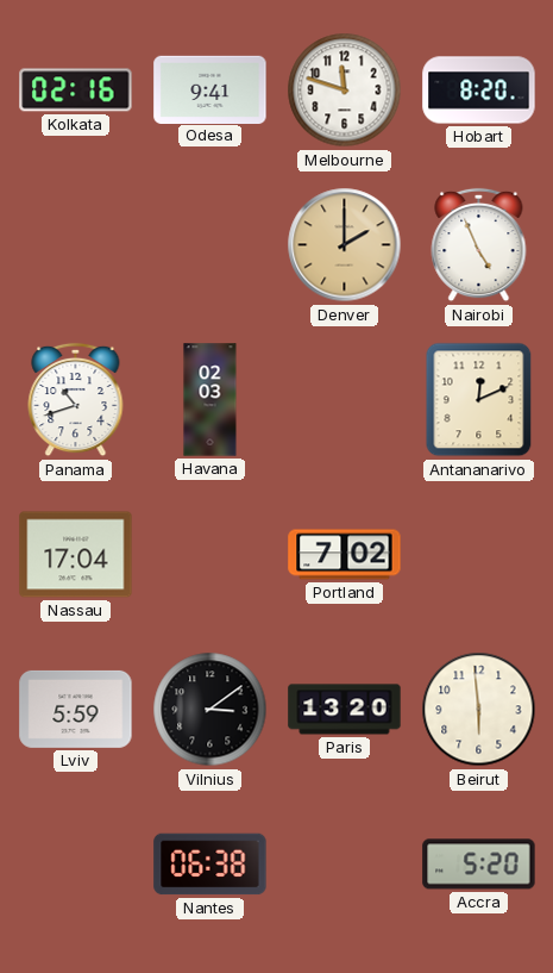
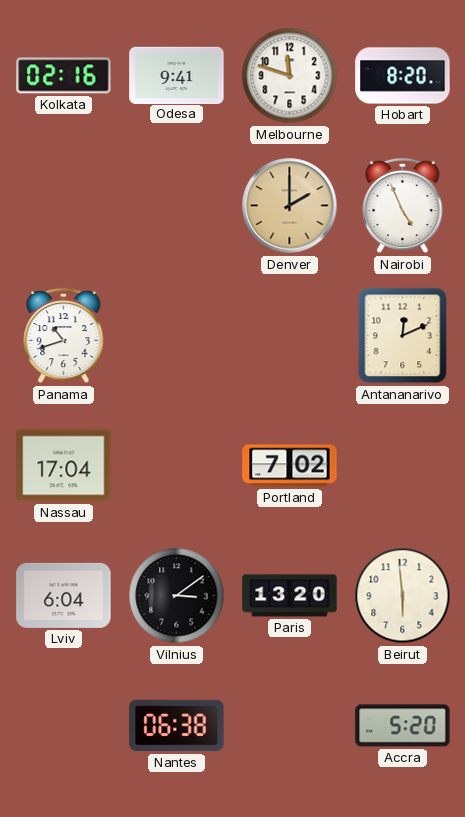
Havana: 02:03 -> none (210, 400)
Lviv: 5:59 -> 6:04 (64, 595)
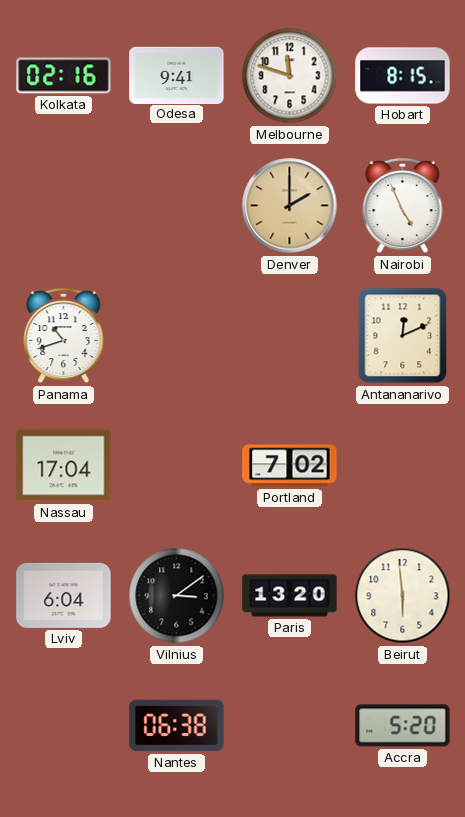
Hobart: 8:20 -> 8:15 (403, 76)
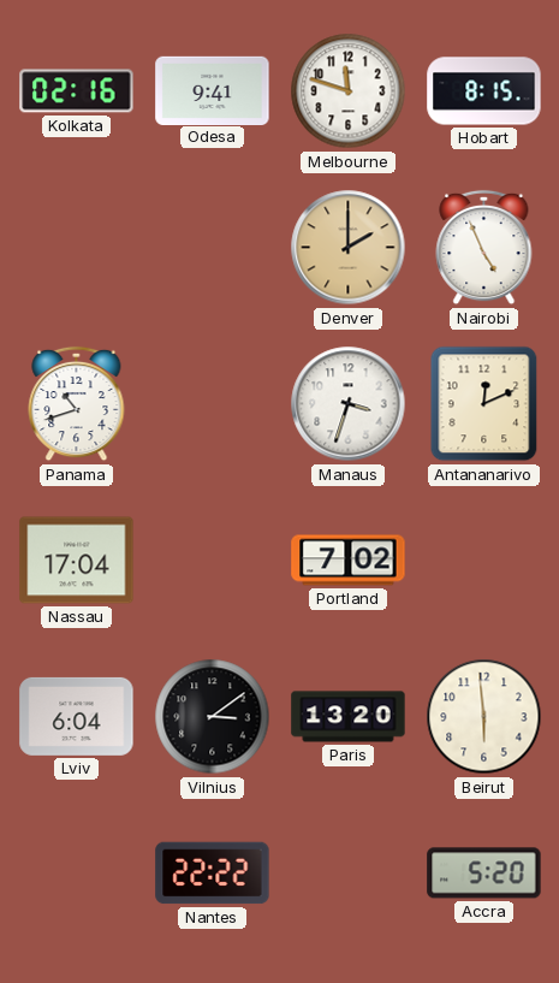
Manaus: none -> 3:33 (349, 404)
Nantes: 06:38 -> 22:22 (213, 874)
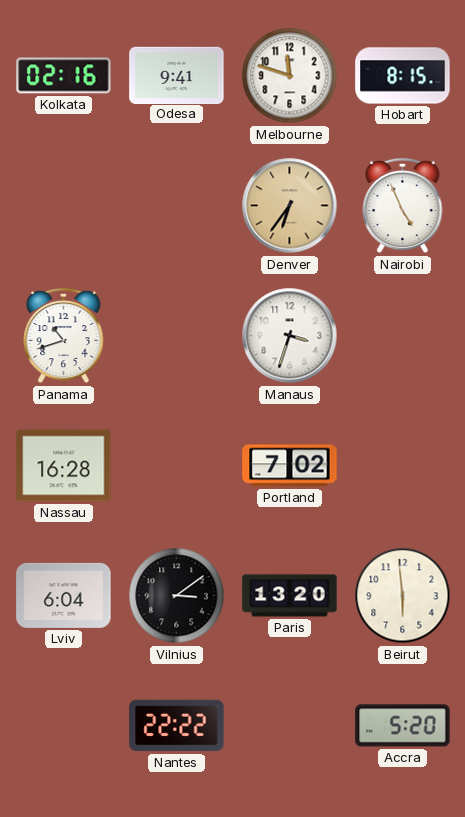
Denver: 2:00 -> 6:36 (290, 206)
Antananarivo: 12:11 -> none (484, 404)
Nassau: 17:04 -> 16:28 (64, 466)
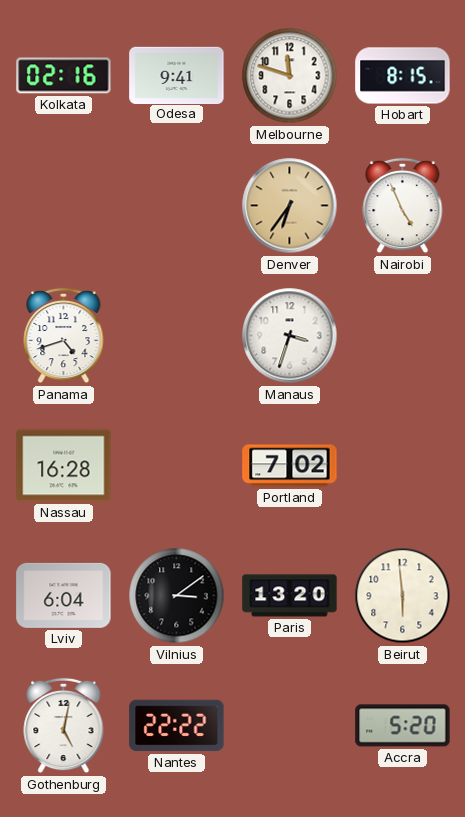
Panama: 10:42 -> 4:42 (64, 336)
Gothenburg: none -> 5:02 (64, 726)
